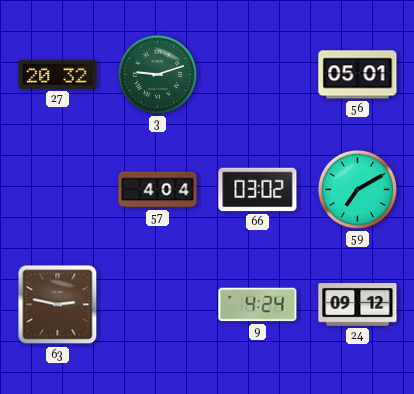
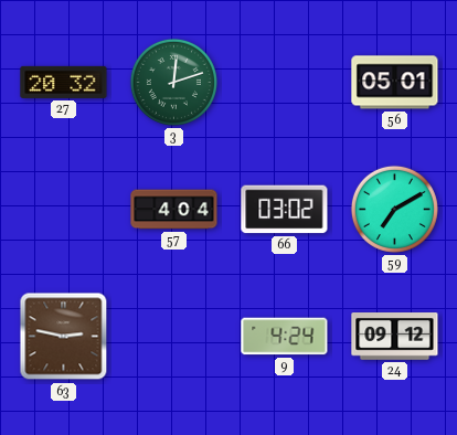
3: 9:12 -> 12:12 (173, 82)
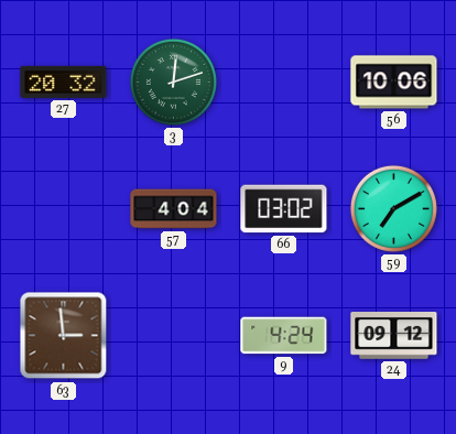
56: 05:01 -> 10:06 (394, 83)
63: 2:47 -> 2:59 (64, 336)
